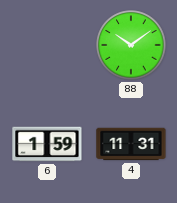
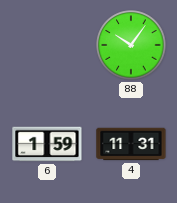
88: 10:09 -> 10:06 (131, 45)
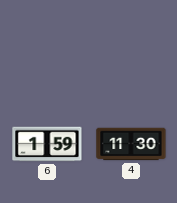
88: 10:06 -> none (131, 45)
4: 11:31 -> 11:30 (131, 144)
